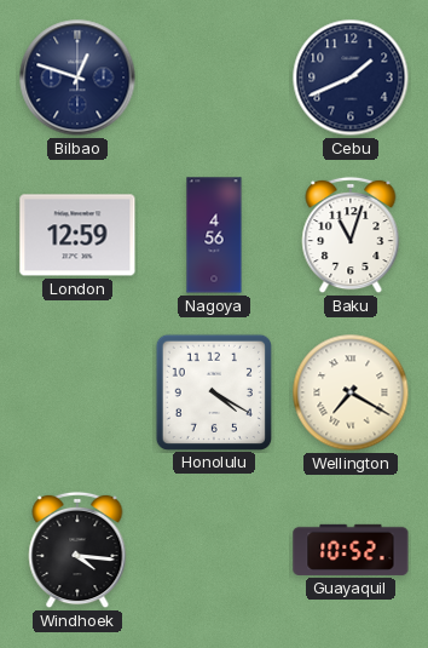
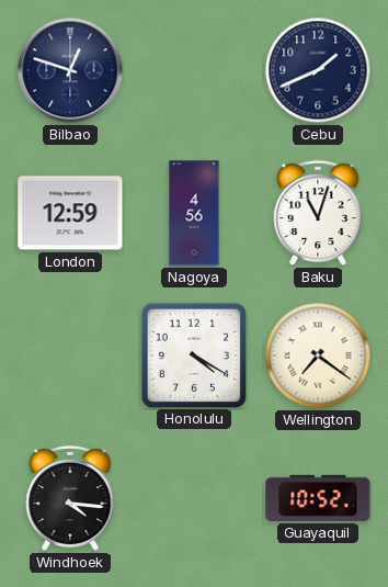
Wellington: 7:20 -> 7:21 (318, 355)
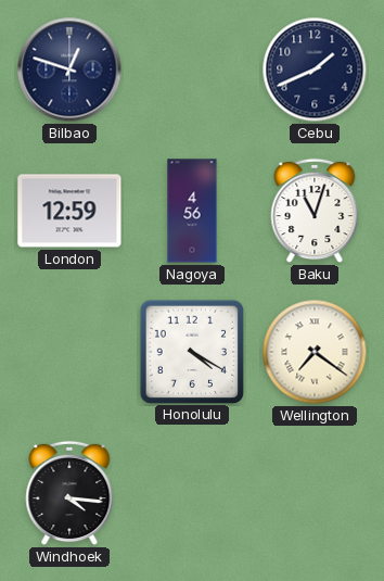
Guayaquil: 10:52 -> none (318, 498)
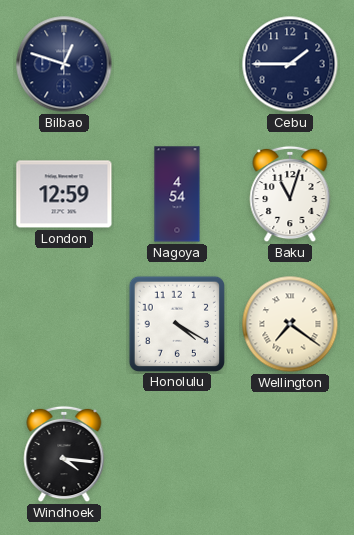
Cebu: 1:41 -> 1:45 (290, 64)
Nagoya: 4:56 -> 4:54 (177, 194)
